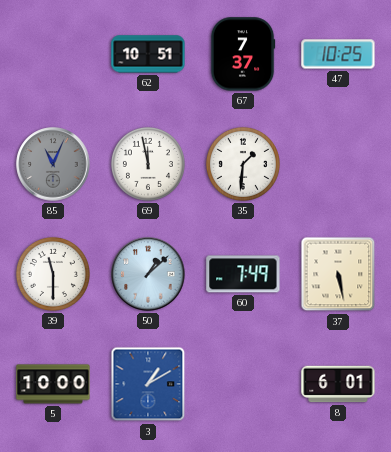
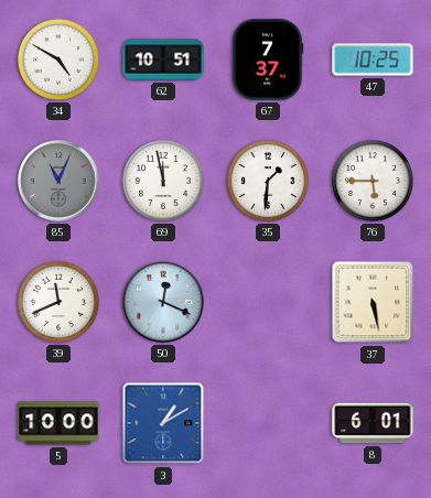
34: none -> 4:50 (58, 59)
76: none -> 5:45 (373, 181)
39: 11:30 -> 11:41 (58, 302)
50: 1:08 -> 12:19 (163, 302)
60: 7:49 -> none (243, 274)
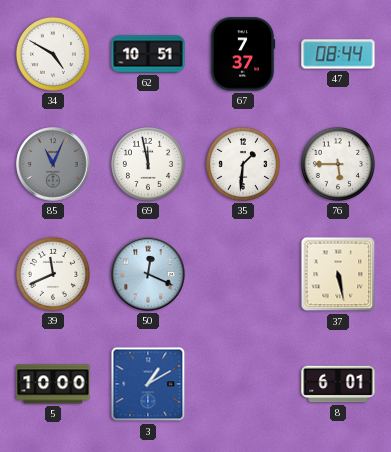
47: 10:25 -> 08:44 (338, 54)
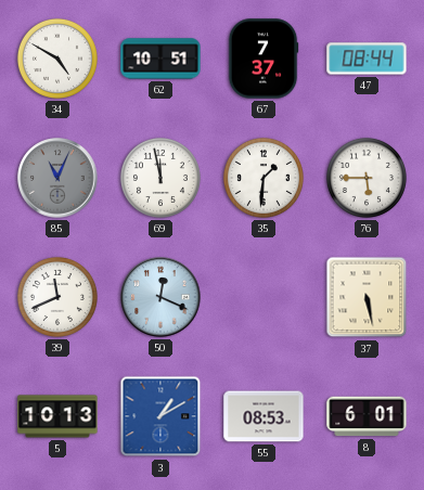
5: 10:00 -> 10:13 (57, 416)
55: none -> 08:53 (264, 416)
